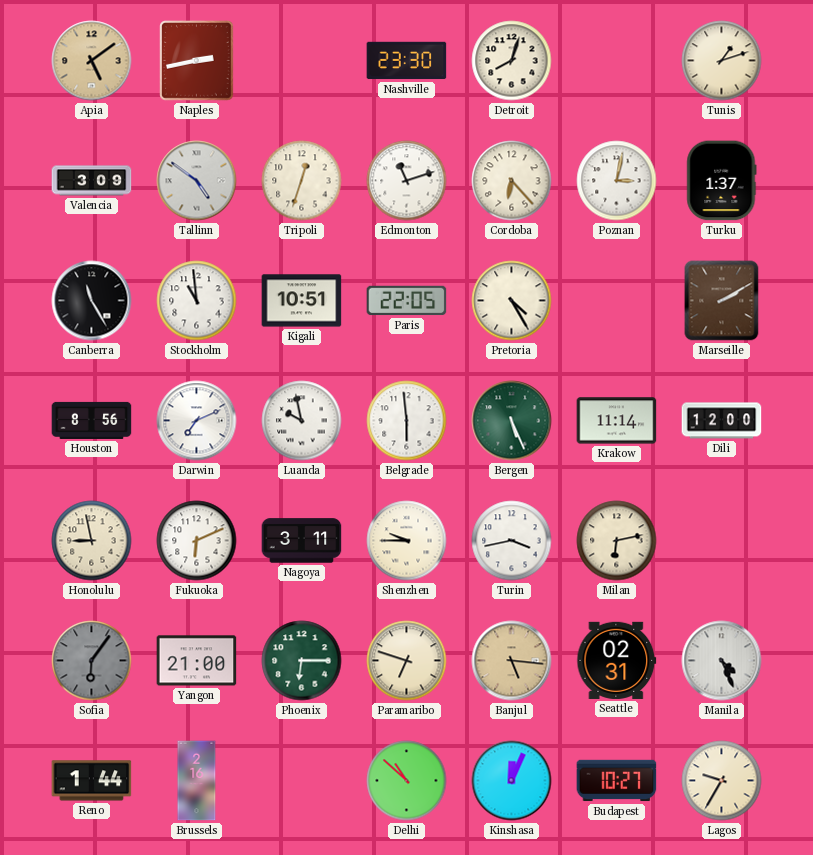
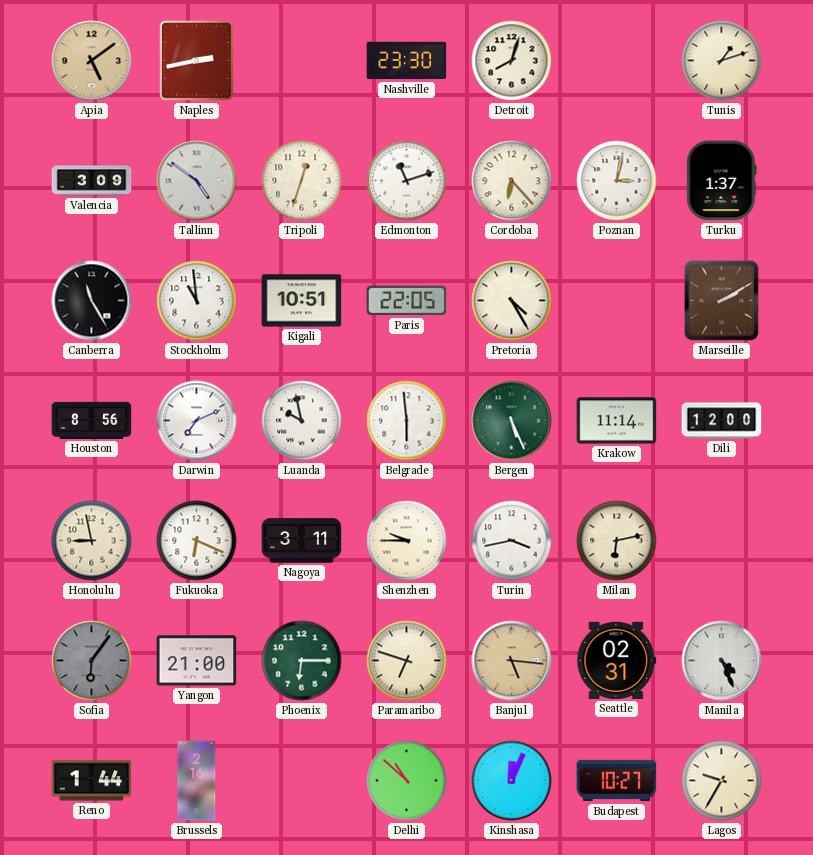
Fukuoka: 6:11 -> 6:19 (197, 541)
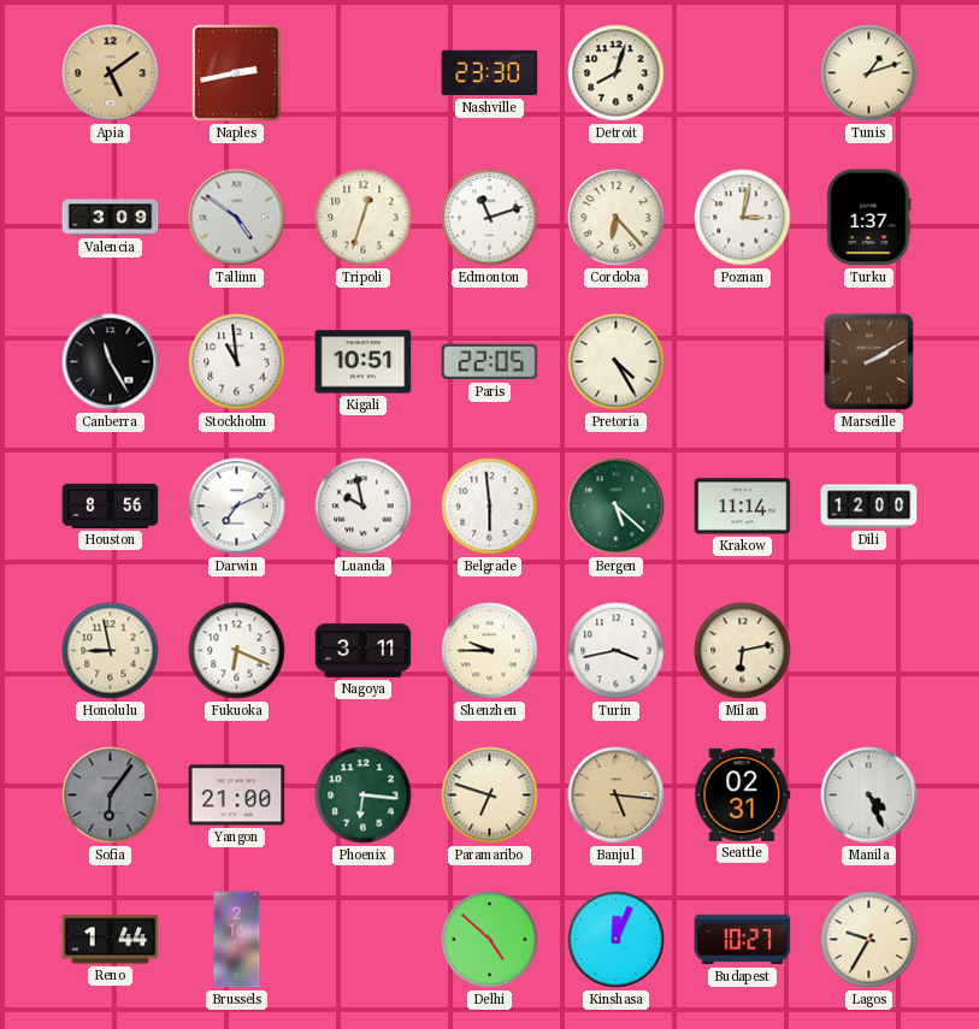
Bergen: 5:26 -> 5:22 (617, 507)
Phoenix: 6:15 -> 6:16 (364, 796)
Delhi: 10:52 -> 4:52 (490, 940)
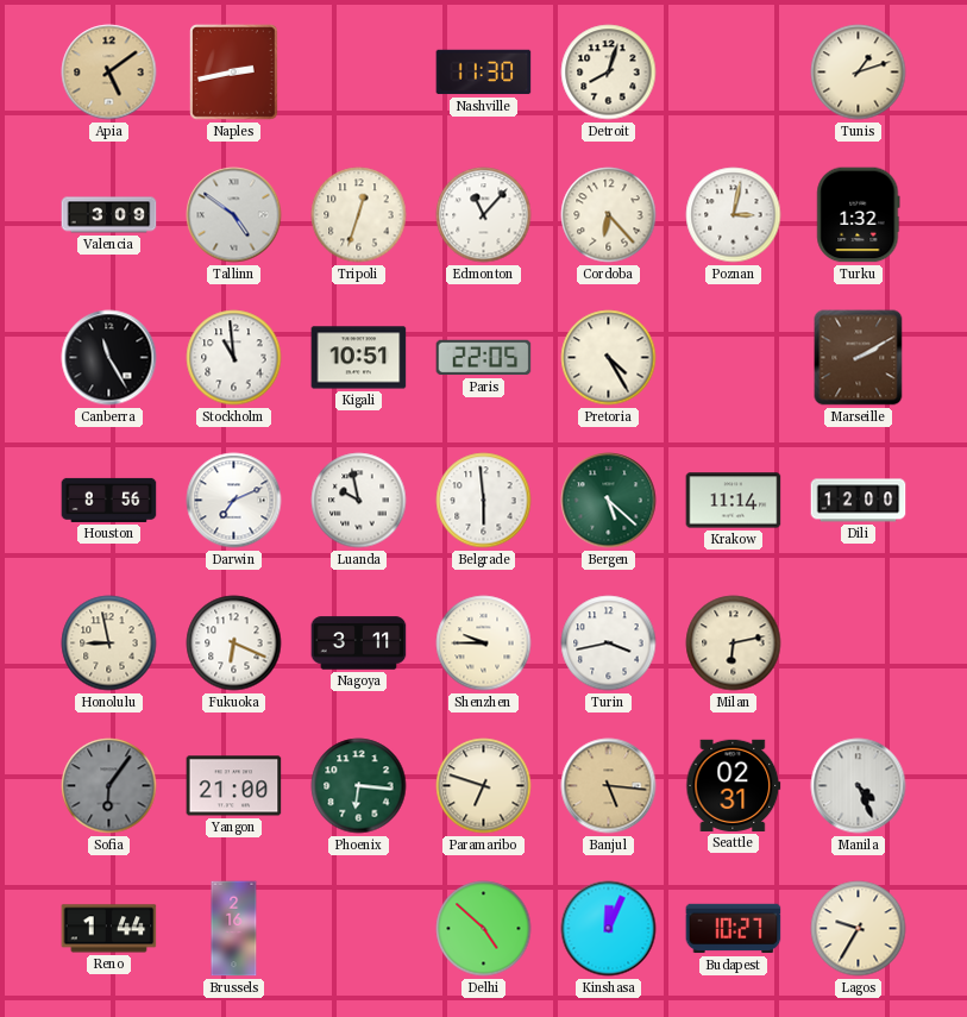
Nashville: 23:30 -> 11:30 (484, 73)
Edmonton: 11:12 -> 11:07 (484, 215)
Turku: 1:37 -> 1:32 (859, 215)
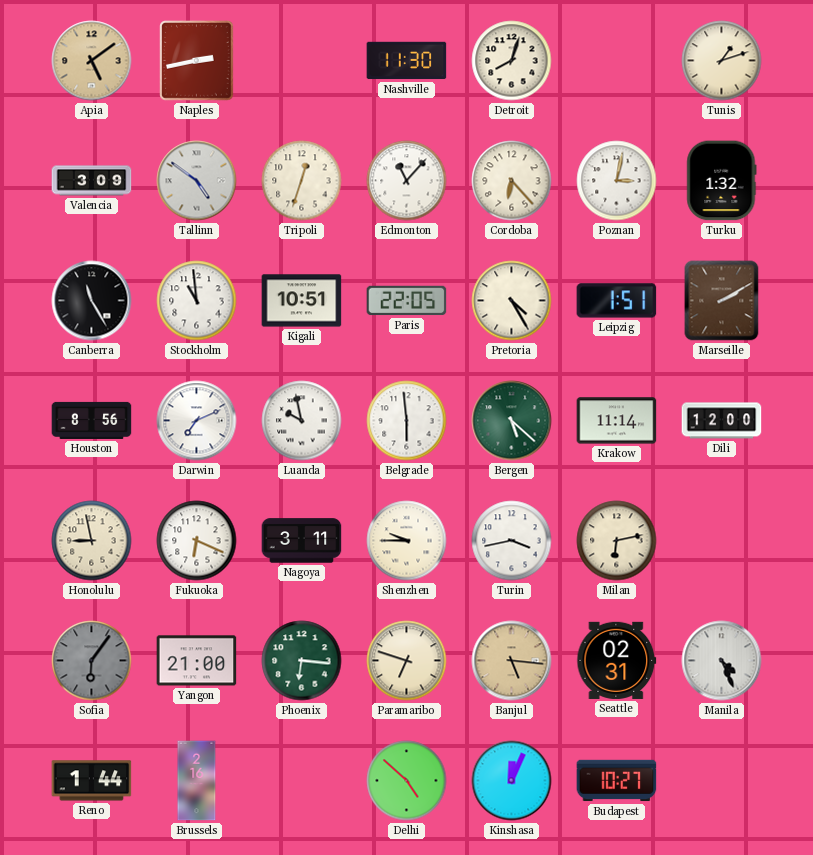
Leipzig: none -> 1:51 (617, 301)
Lagos: 9:35 -> none (859, 929)
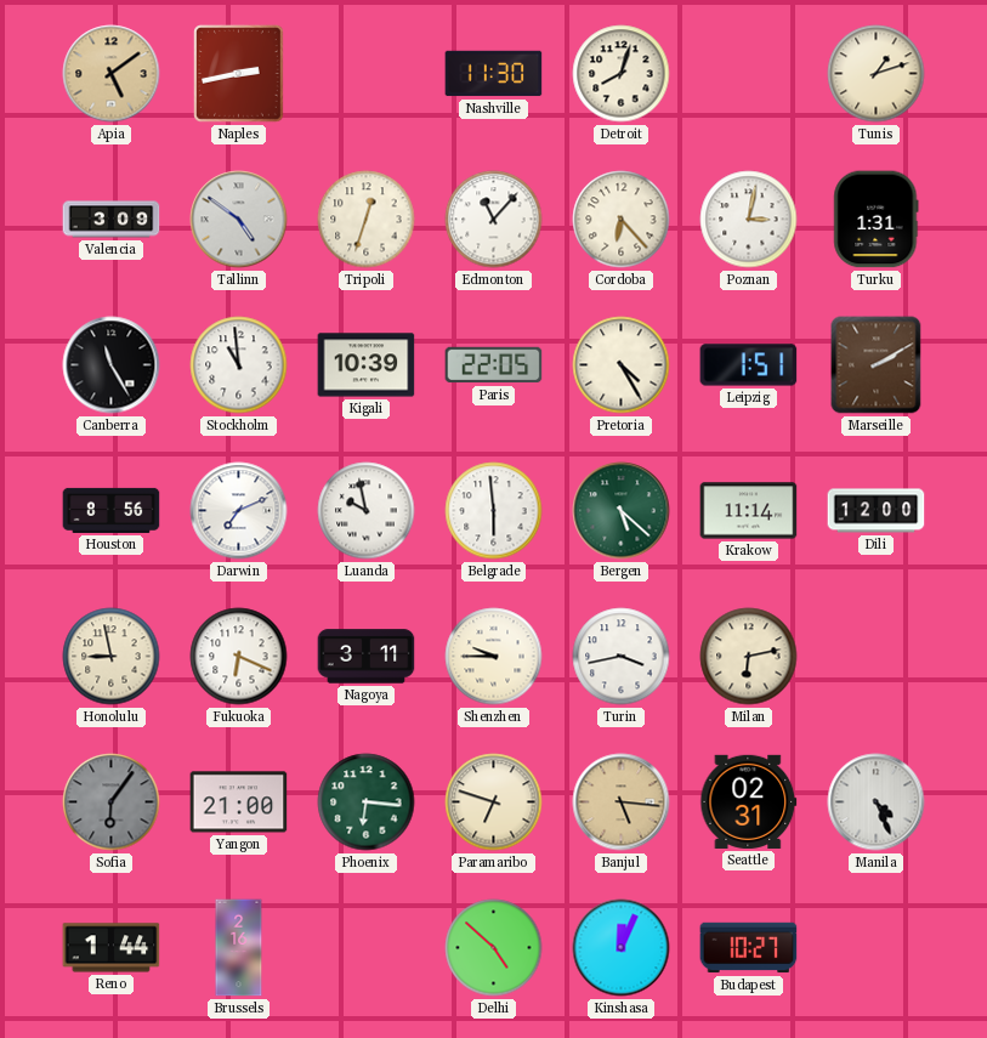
Turku: 1:32 -> 1:31 (877, 220)
Kigali: 10:51 -> 10:39 (367, 365)
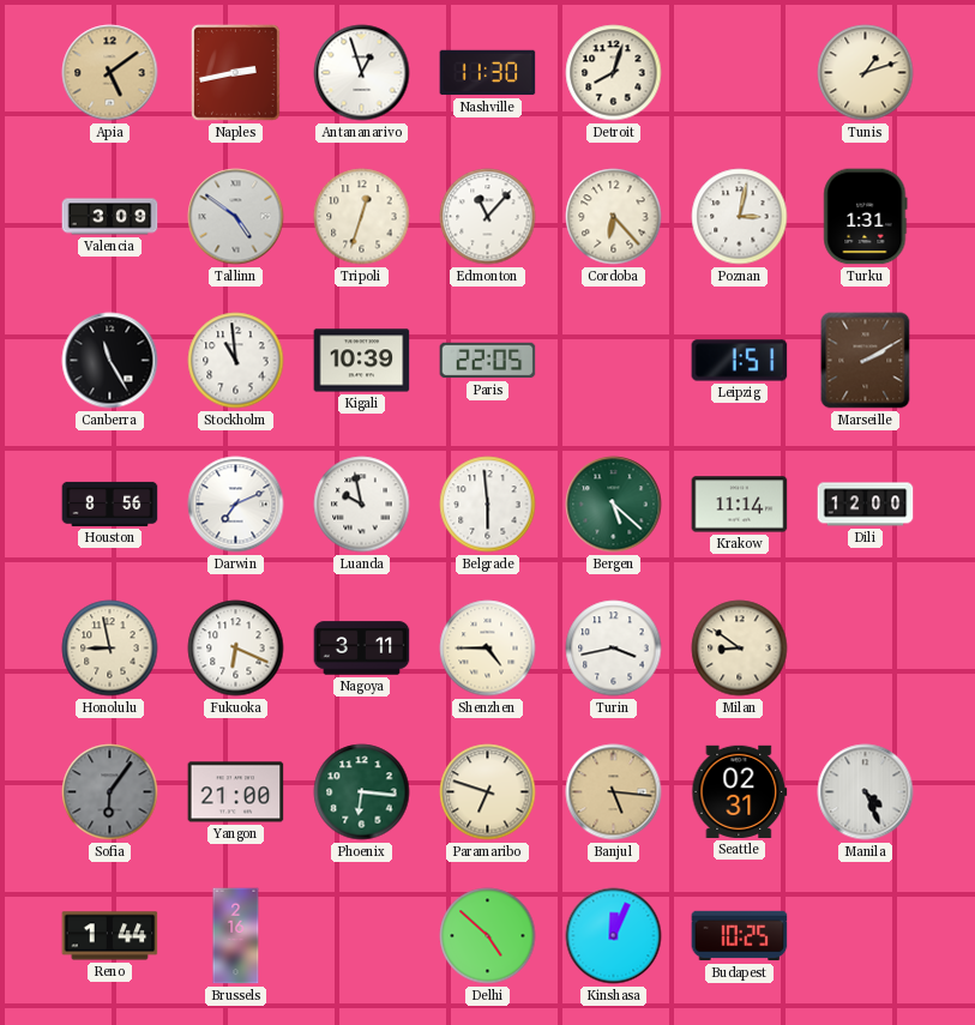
Antananarivo: none -> 12:57 (362, 73)
Pretoria: 4:25 -> none (622, 365)
Shenzhen: 9:45 -> 4:45 (488, 649)
Milan: 6:13 -> 8:51 (740, 649)
Budapest: 10:27 -> 10:25 (740, 936)
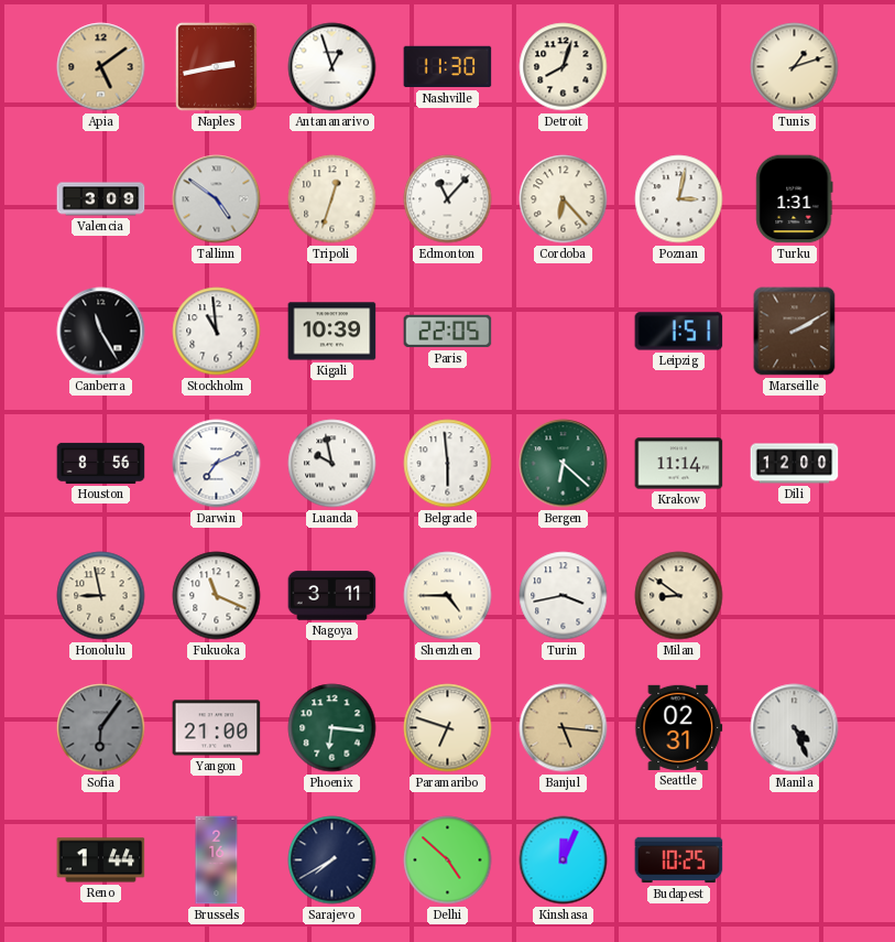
Bergen: 5:22 -> 6:22 (564, 464)
Fukuoka: 6:19 -> 11:19 (217, 596)
Sarajevo: none -> 7:40 (332, 860)
